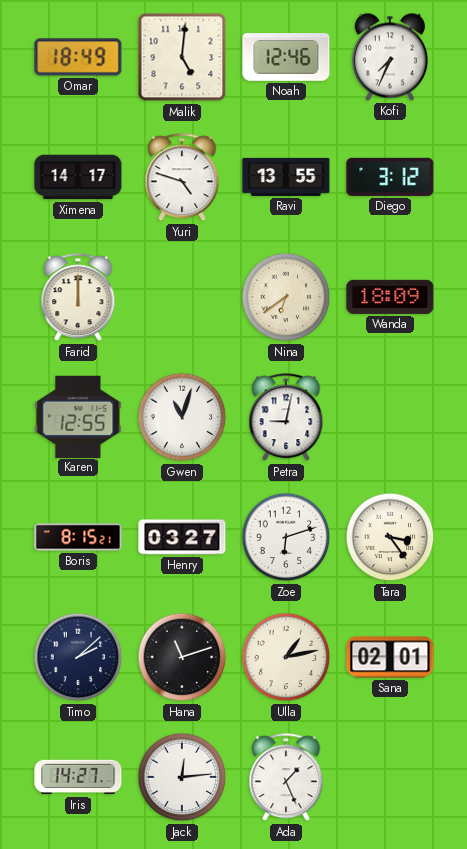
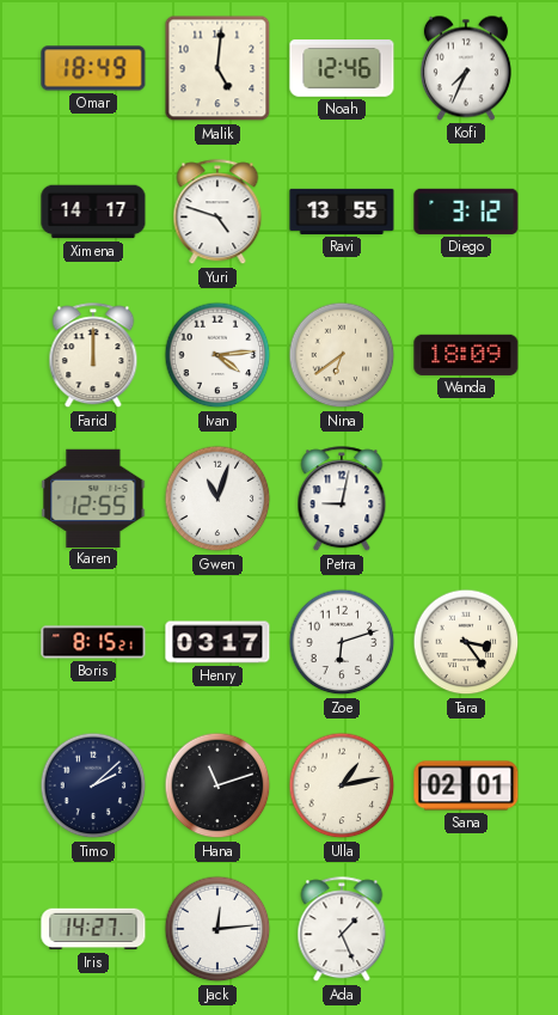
Ivan: none -> 4:14 (217, 355)
Henry: 03:27 -> 03:17 (217, 642)
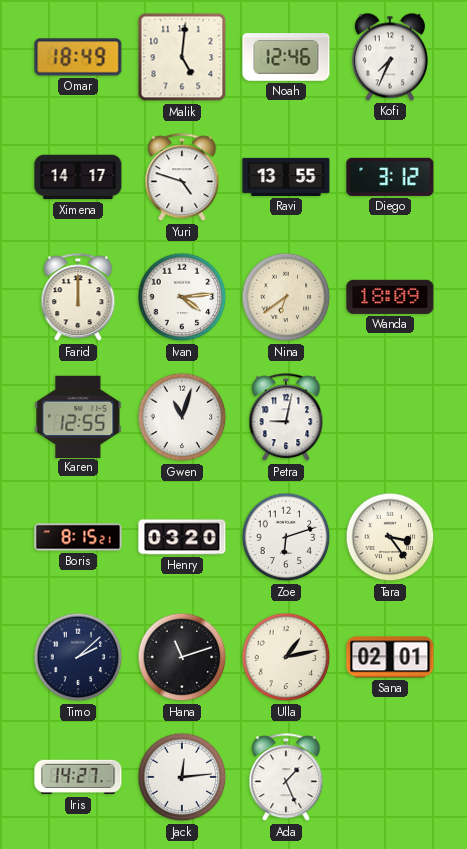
Henry: 03:17 -> 03:20 (182, 537)
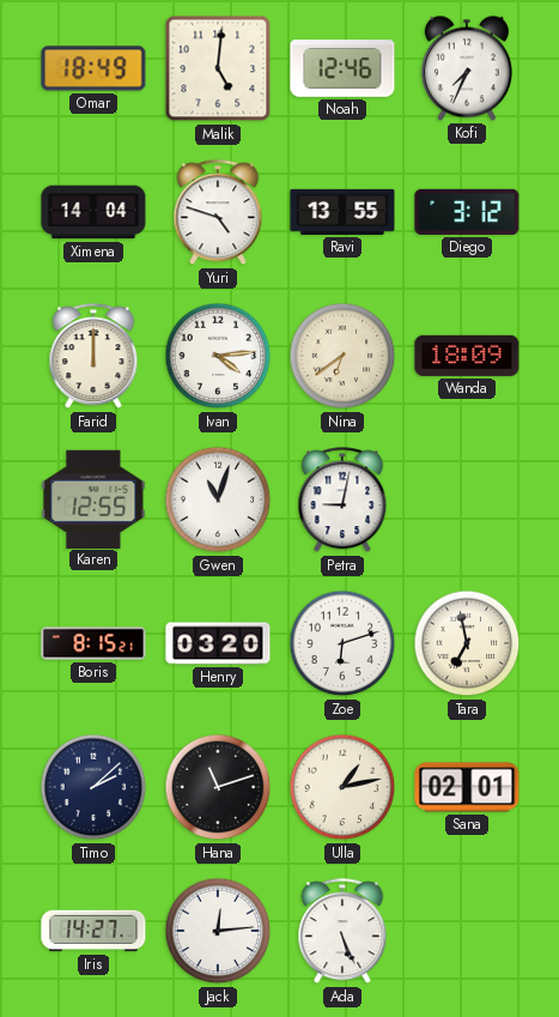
Ximena: 14:17 -> 14:04 (93, 212)
Tara: 3:24 -> 6:58 (467, 643)
Ada: 1:26 -> 5:26 (342, 932)
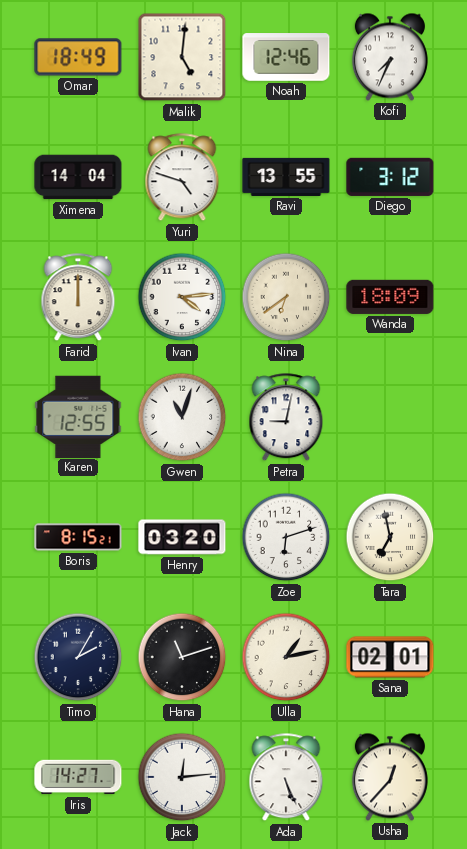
Timo: 2:08 -> 2:05 (78, 657)
Usha: none -> 12:37 (390, 777)
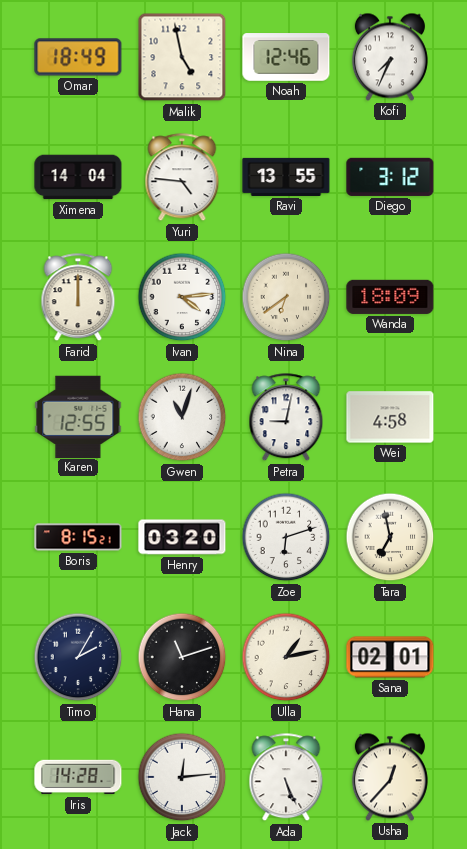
Malik: 5:01 -> 4:58 (182, 57)
Yuri: 4:48 -> 4:46 (182, 178)
Wei: none -> 4:58 (390, 417)
Iris: 14:27 -> 14:28 (78, 777)
